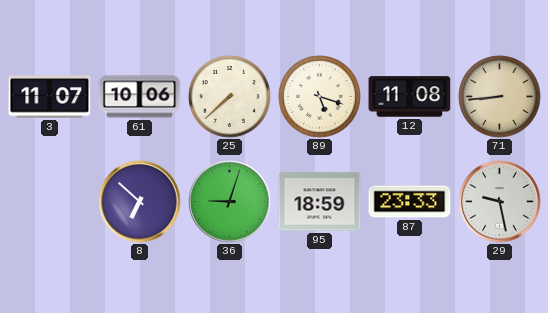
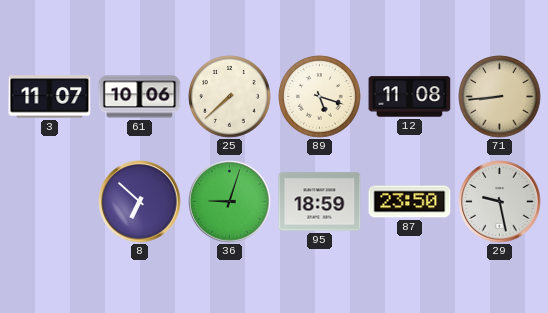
87: 23:33 -> 23:50 (410, 202)
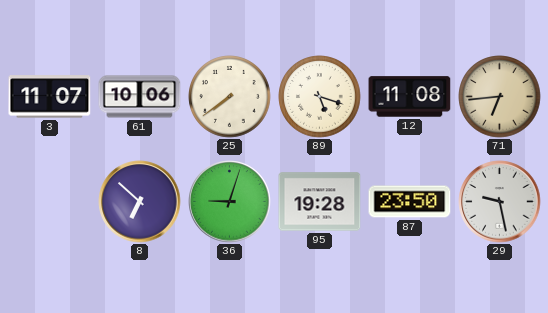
25: 7:38 -> 7:39 (230, 97)
71: 8:44 -> 6:44 (500, 97)
95: 18:59 -> 19:28 (320, 202)
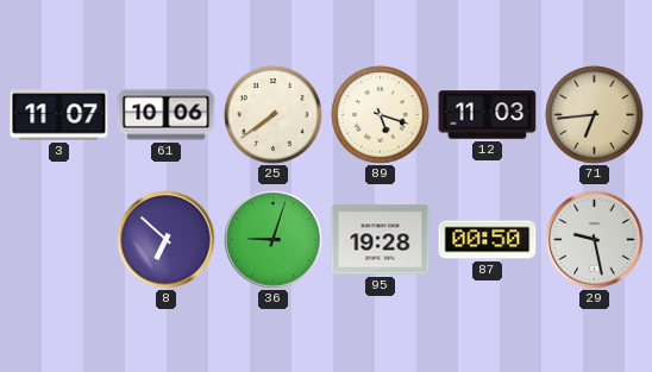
12: 11:08 -> 11:03 (488, 115)
87: 23:50 -> 00:50 (488, 240)
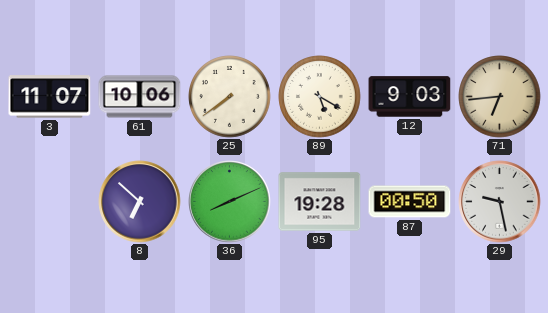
89: 5:18 -> 5:20 (320, 97)
12: 11:03 -> 9:03 (410, 97)
36: 9:03 -> 8:11 (230, 202)
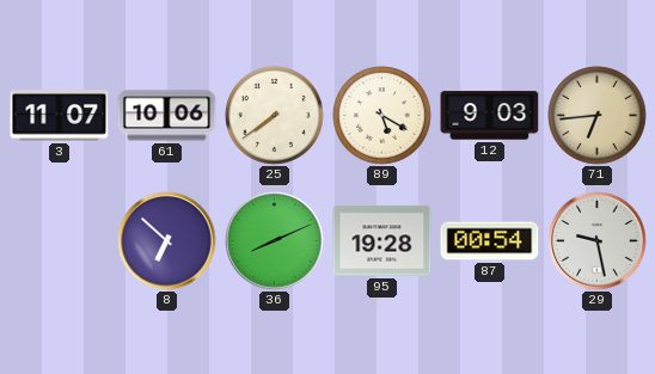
87: 00:50 -> 00:54 (490, 241)
